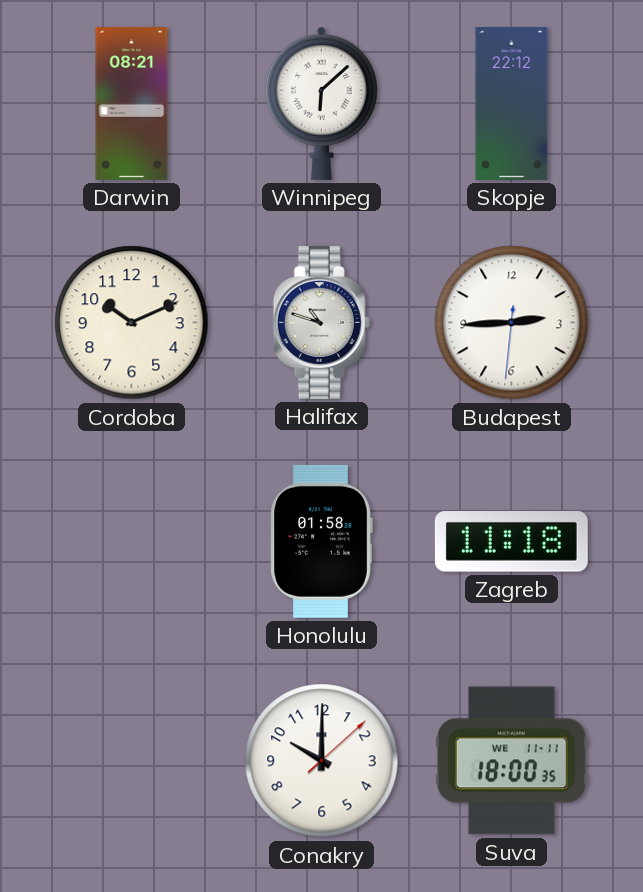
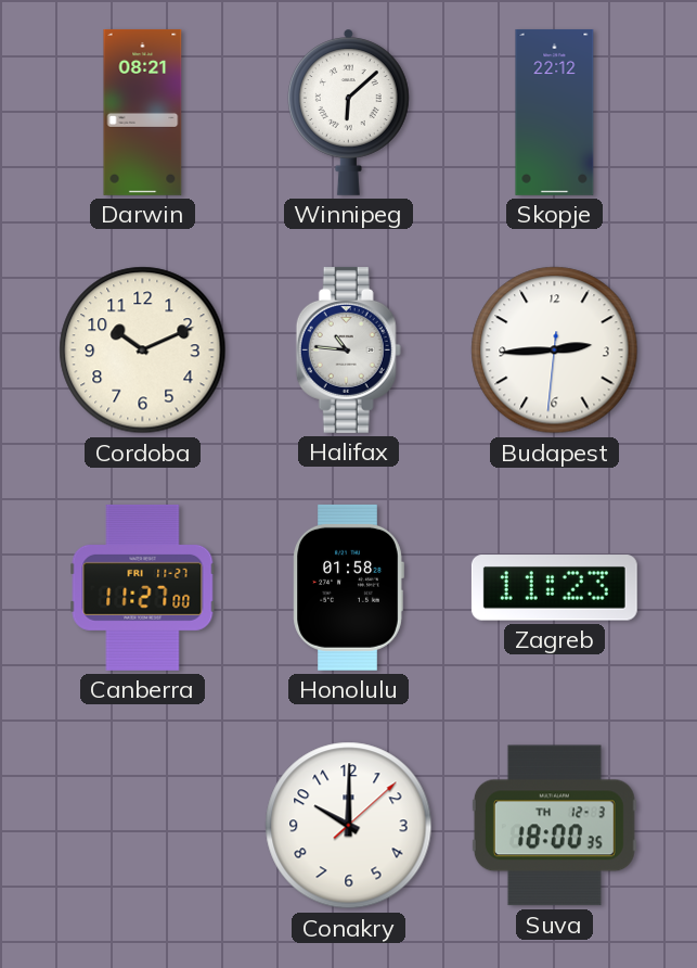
Halifax: 10:48 -> 10:46 (348, 349)
Canberra: none -> 11:27 (143, 587)
Zagreb: 11:18 -> 11:23 (554, 588)
Suva date: WE 11-11 -> TH 12-3 (554, 826)
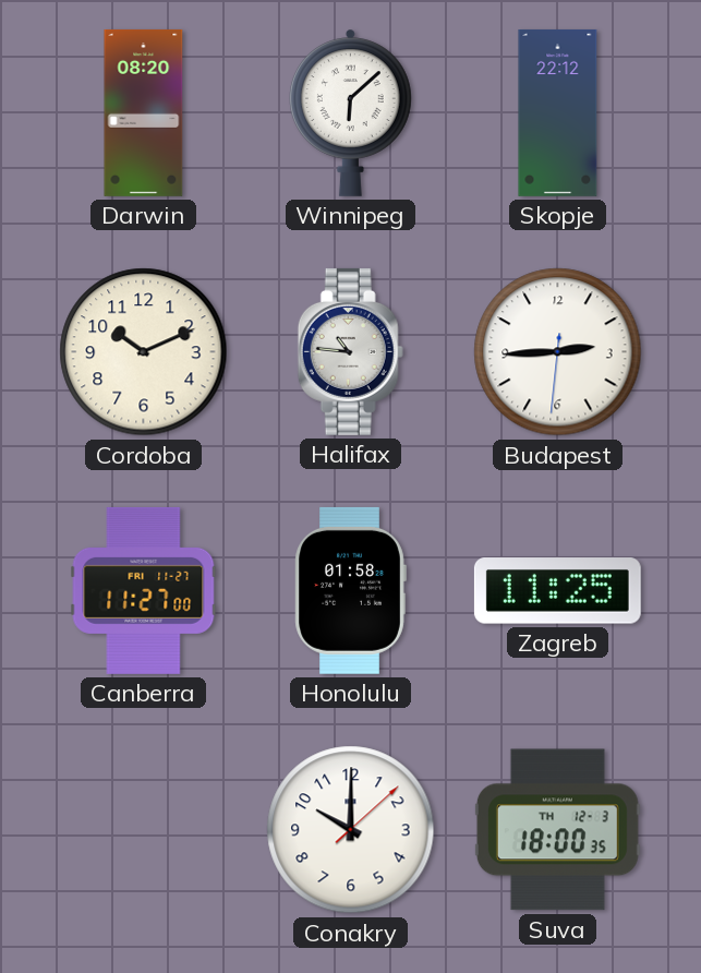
Darwin: 08:21 -> 08:20 (144, 112)
Zagreb: 11:23 -> 11:25 (557, 591)
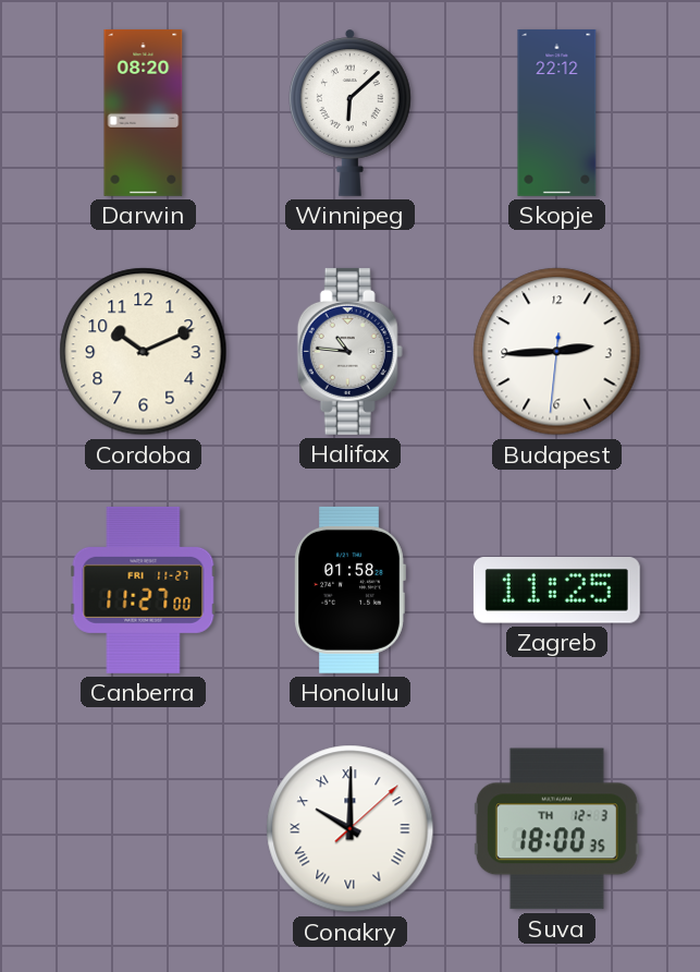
Conakry numerals: Arabic -> Roman (351, 829)
